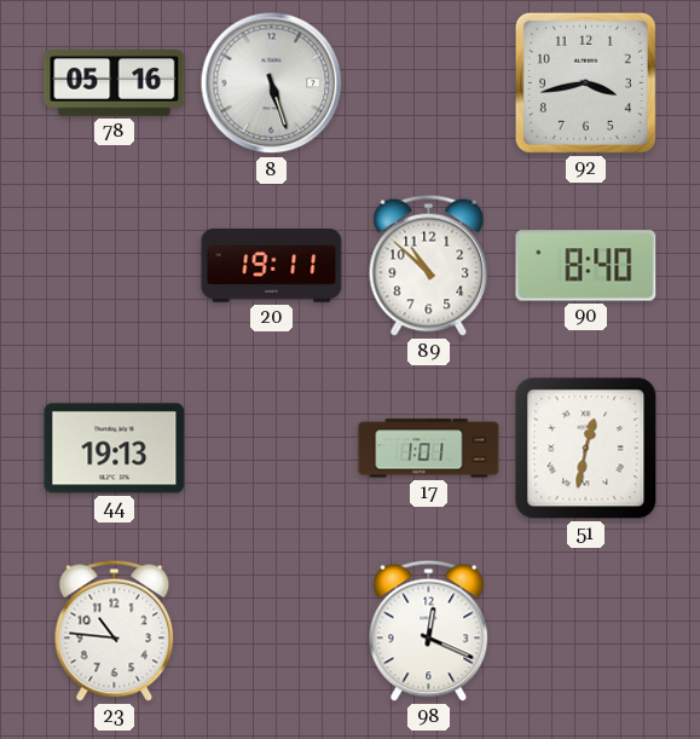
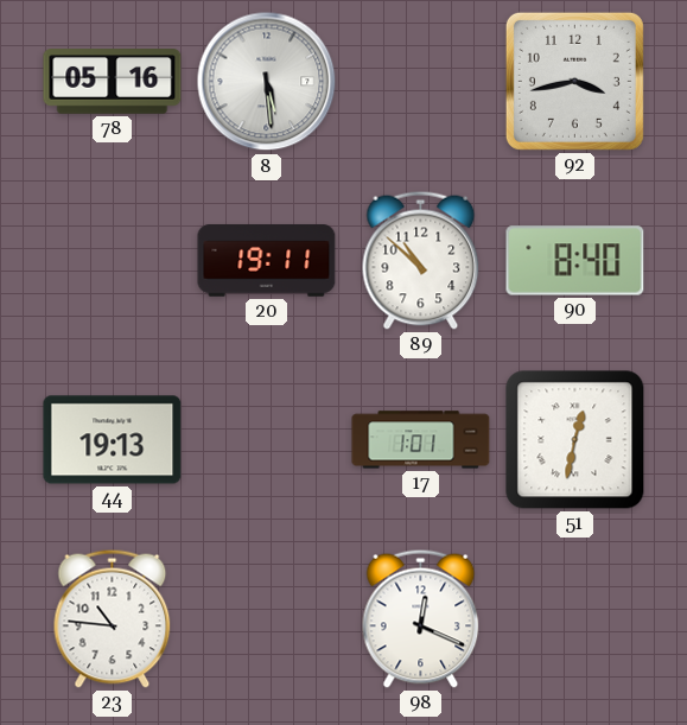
8: 5:27 -> 5:29 (267, 82)
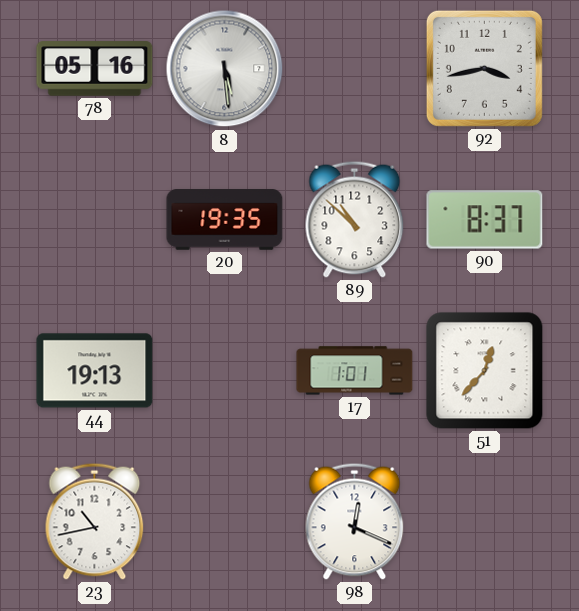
20: 19:11 -> 19:35 (225, 220)
90: 8:40 -> 8:37 (485, 220)
51: 12:32 -> 12:37 (485, 371)
23: 10:46 -> 10:43 (95, 521)
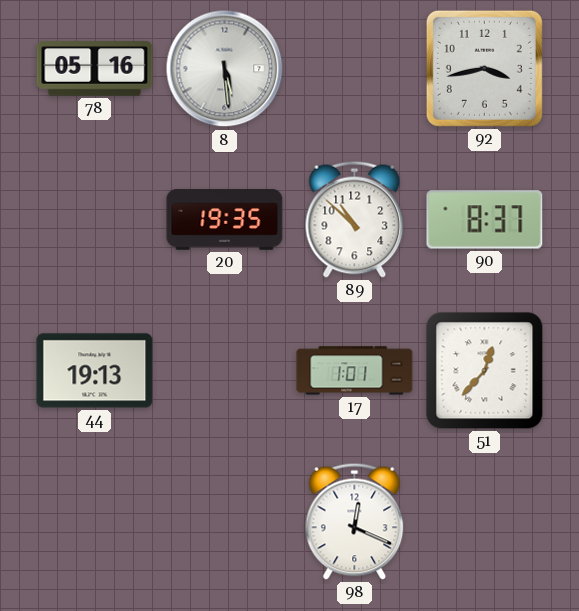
23: 10:43 -> none (95, 521)
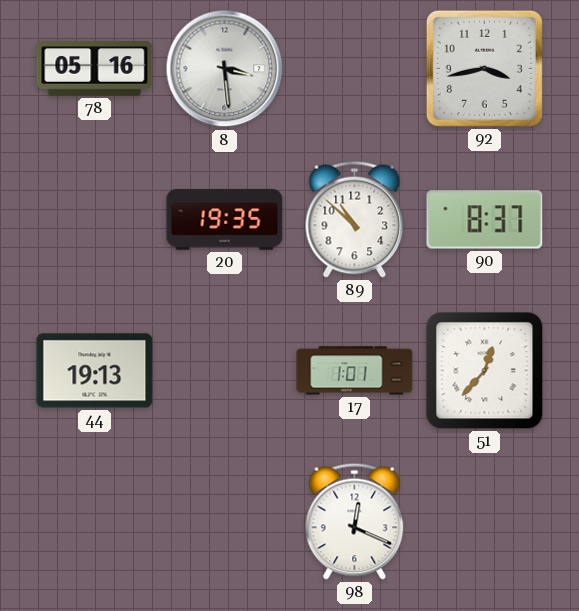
8: 5:29 -> 3:29 (225, 69)
